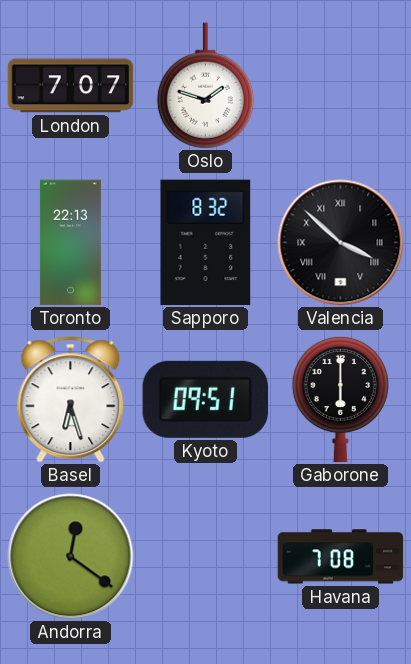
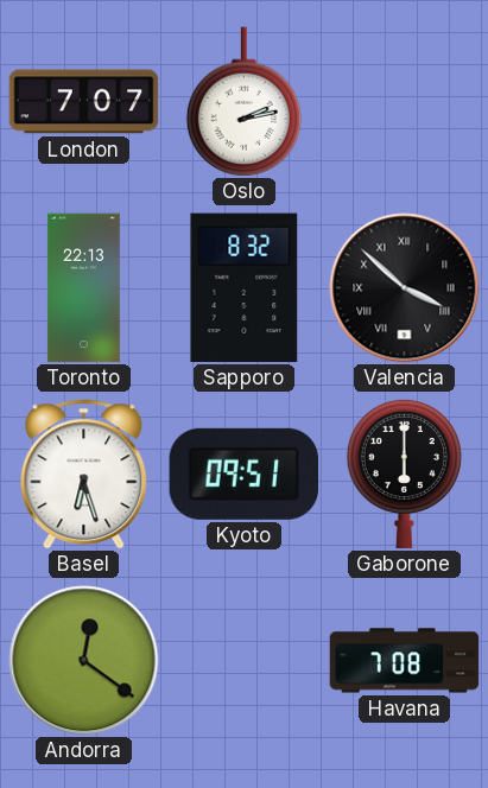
Oslo: 1:48 -> 2:13 (243, 102)
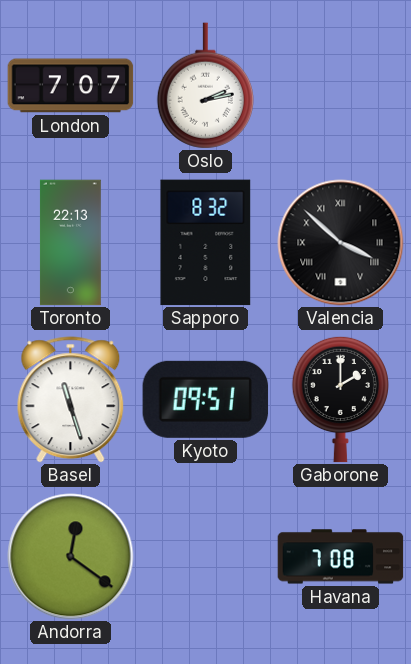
Basel: 6:27 -> 11:27 (71, 400)
Gaborone: 6:00 -> 2:00 (340, 399)
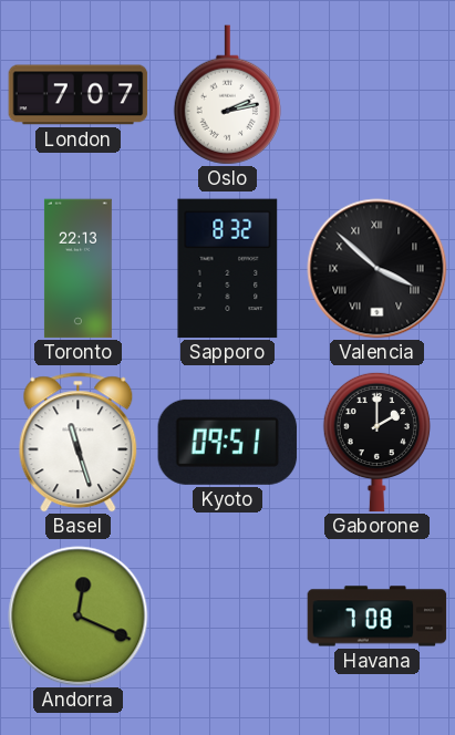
Andorra: 12:21 -> 12:19 (79, 617)
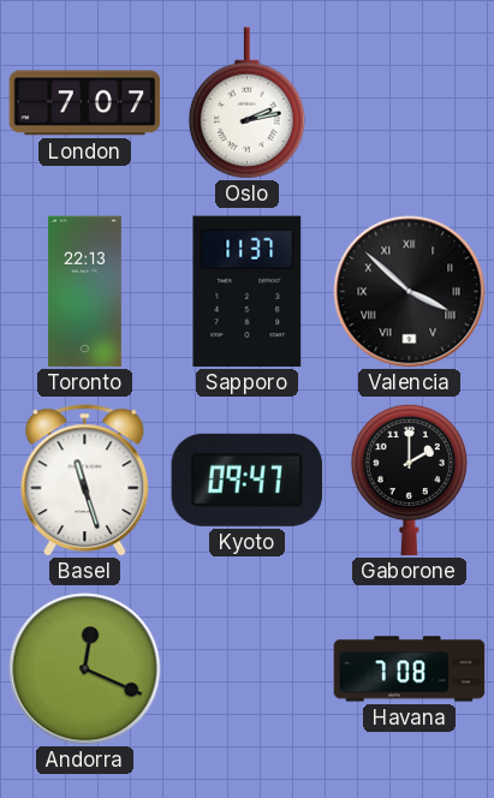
Sapporo: 8:32 -> 11:37 (248, 292)
Kyoto: 09:51 -> 09:47 (248, 480)
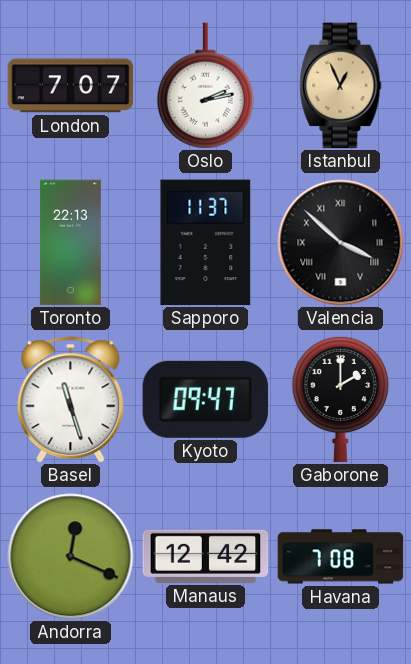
Istanbul: none -> 12:56 (341, 86)
Manaus: none -> 12:42 (206, 556)
